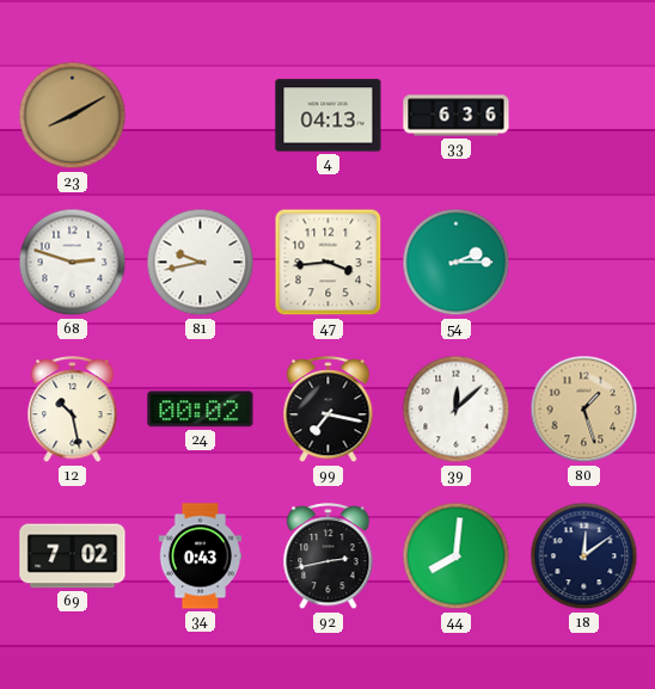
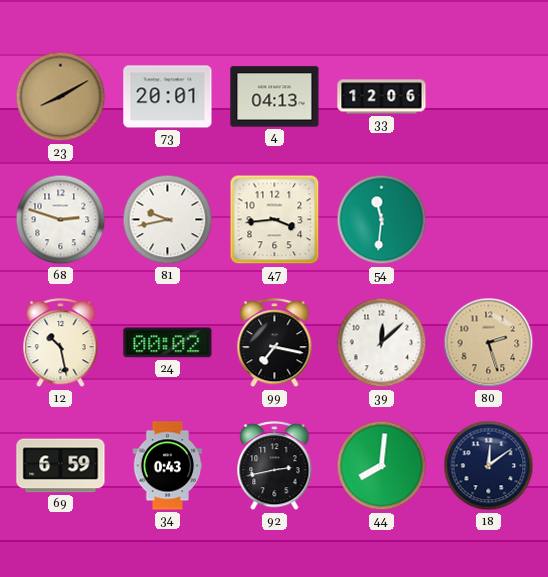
73: none -> 20:01 (168, 97)
33: 6:36 -> 12:06 (382, 97)
54: 2:15 -> 11:31 (382, 220)
80: 1:27 -> 2:27 (489, 343)
69: 7:02 -> 6:59 (61, 466)
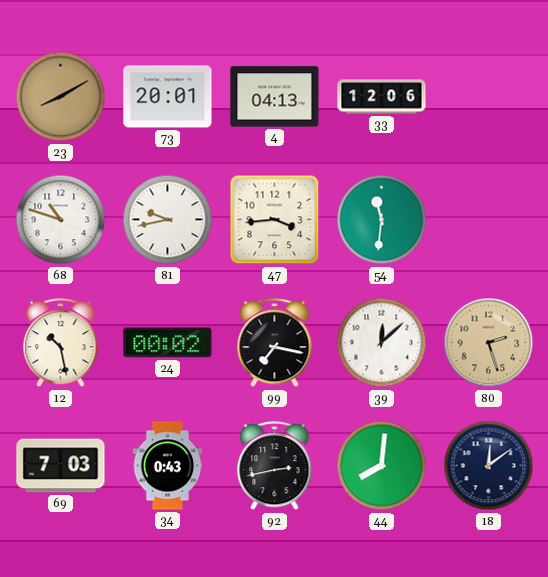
68: 2:48 -> 10:48 (61, 220)
69: 6:59 -> 7:03 (61, 466)
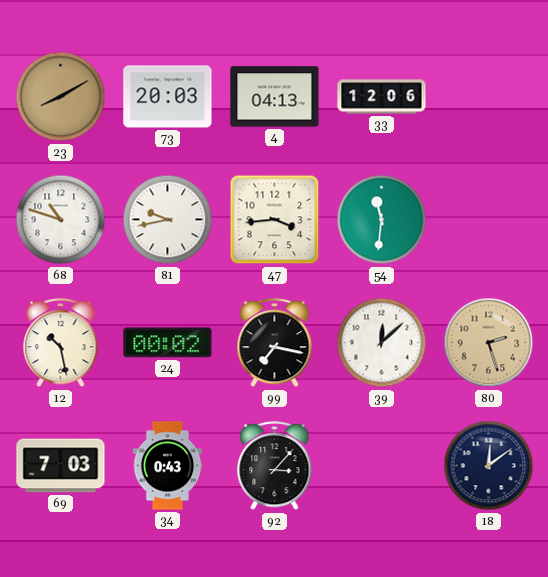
73: 20:01 -> 20:03 (168, 97)
92: 2:43 -> 3:07 (275, 466)
44: 8:01 -> none (382, 466)
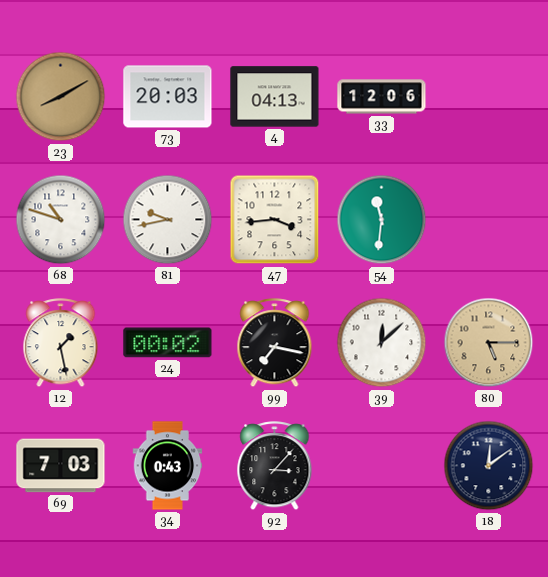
12: 10:28 -> 1:28 (61, 343)
80: 2:27 -> 5:15 (489, 343)
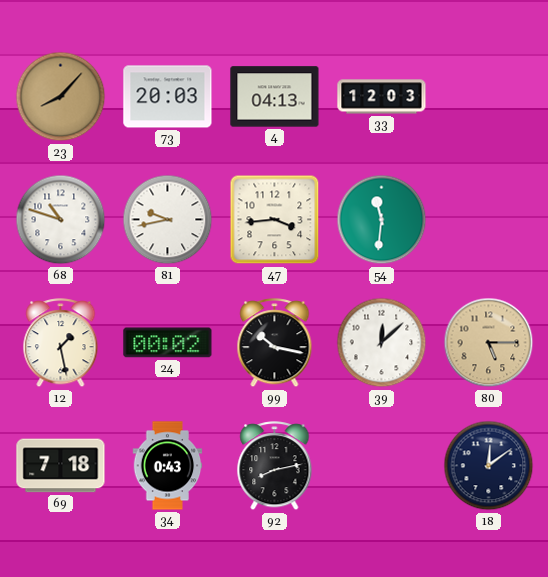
23: 8:10 -> 8:07 (61, 97)
33: 12:06 -> 12:03 (382, 97)
99: 7:17 -> 10:17 (275, 343)
69: 7:03 -> 7:18 (61, 466)
92: 3:07 -> 8:13 (275, 466)
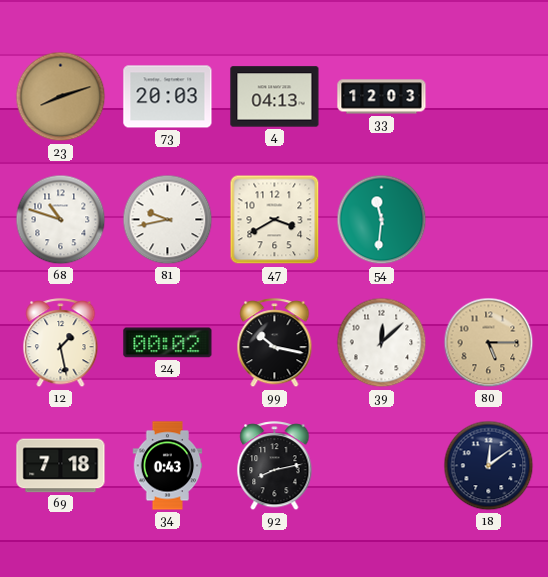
23: 8:07 -> 8:12 (61, 97)
47: 3:44 -> 3:40 (275, 220)
